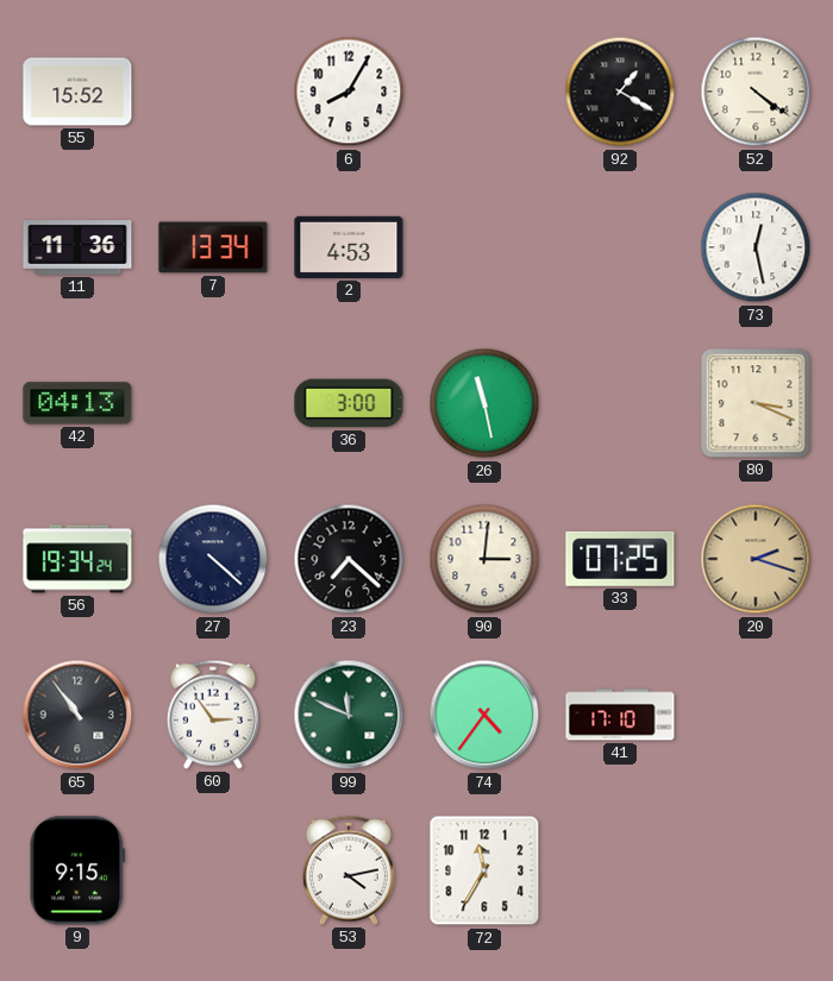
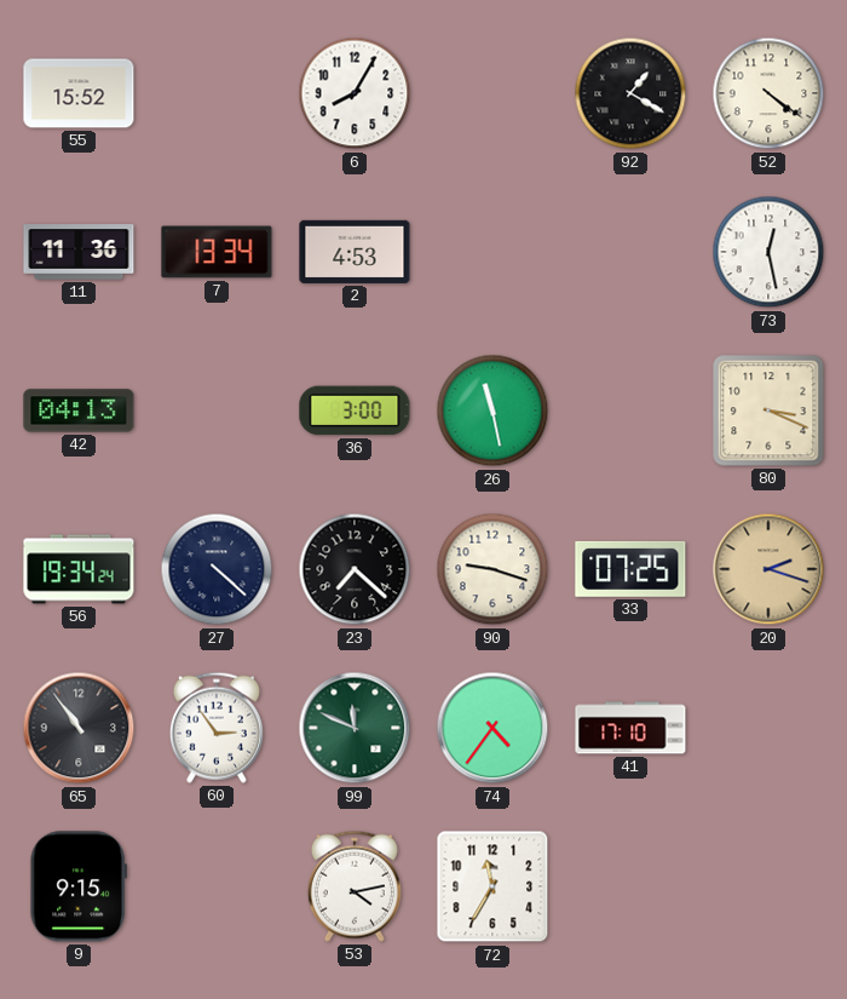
90: 3:01 -> 9:18 (492, 569)
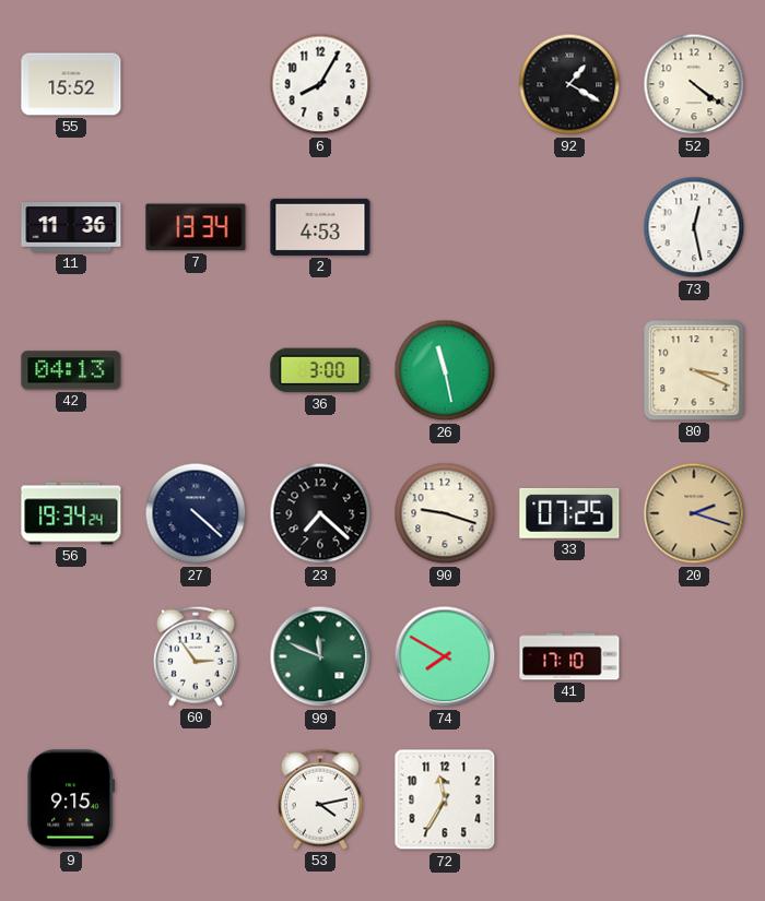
65: 10:54 -> none (79, 728)
74: 4:36 -> 7:50 (445, 656)
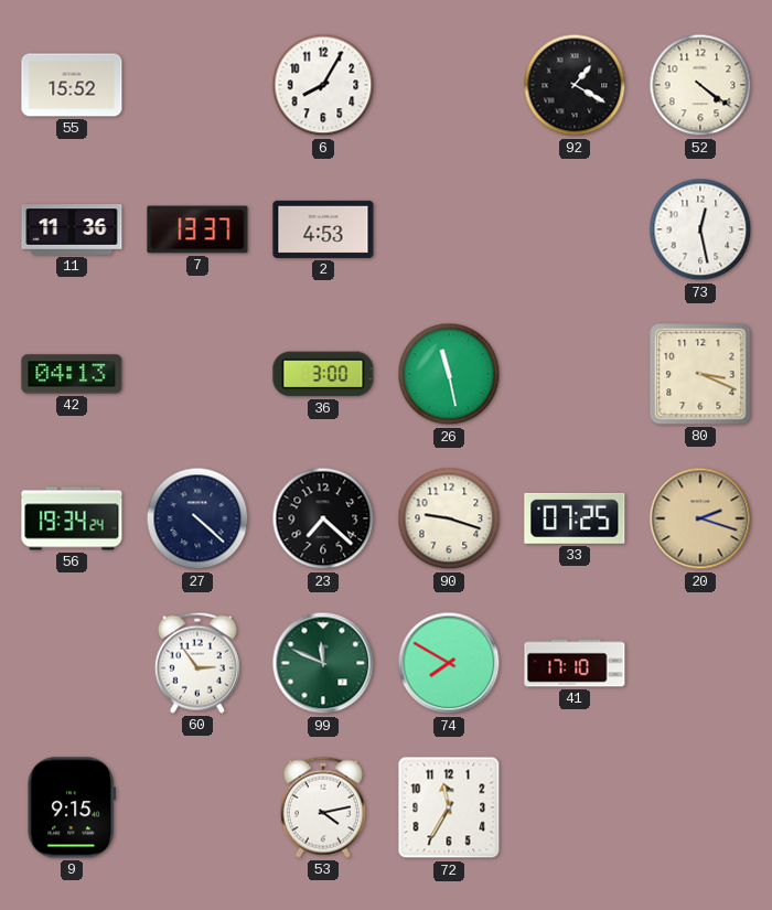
7: 13:34 -> 13:37 (197, 229)
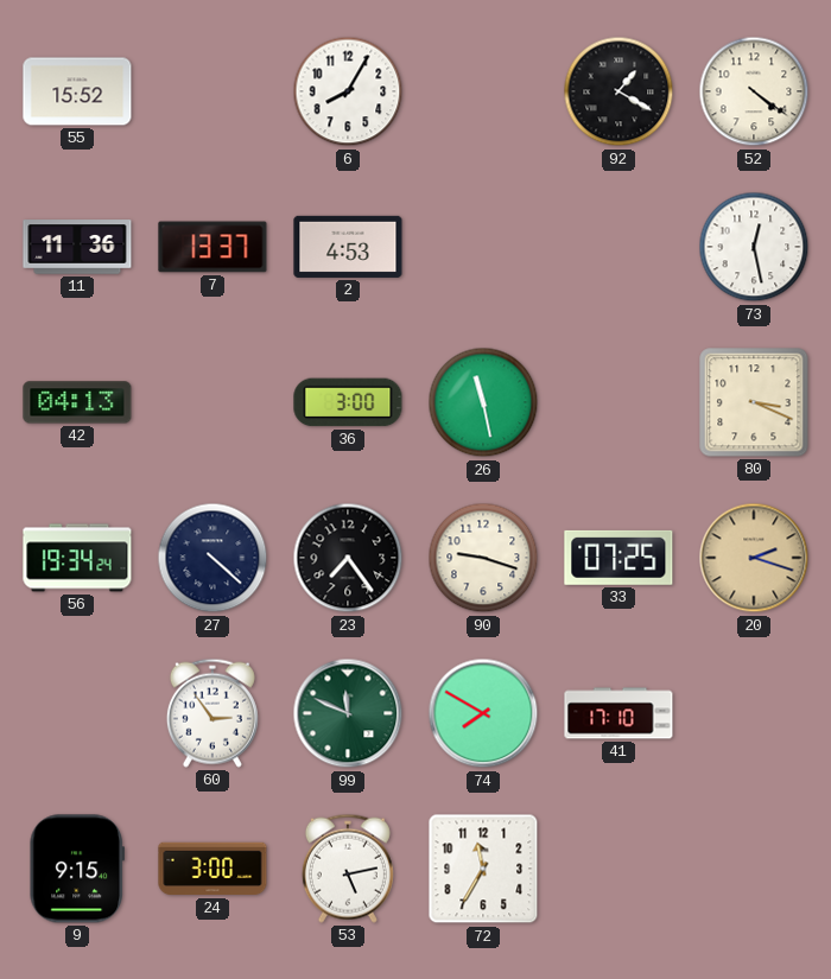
23: 7:22 -> 7:24 (348, 558)
24: none -> 3:00 (212, 869)
53: 4:13 -> 5:13 (348, 869)
